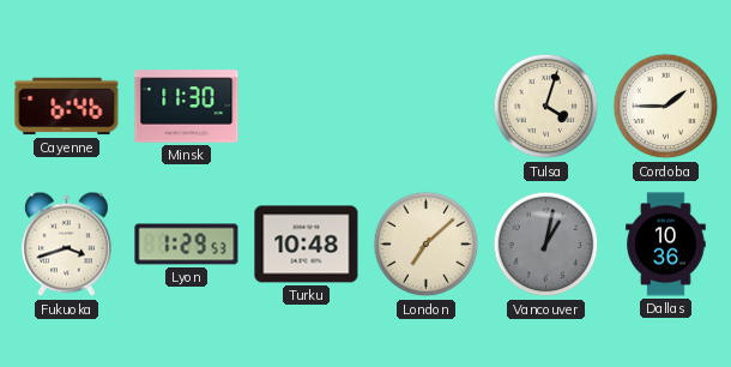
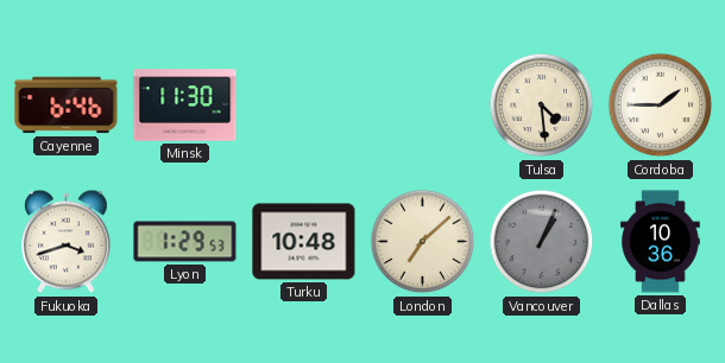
Tulsa: 4:03 -> 4:29 (542, 106)
Vancouver: 1:02 -> 1:04 (542, 242)
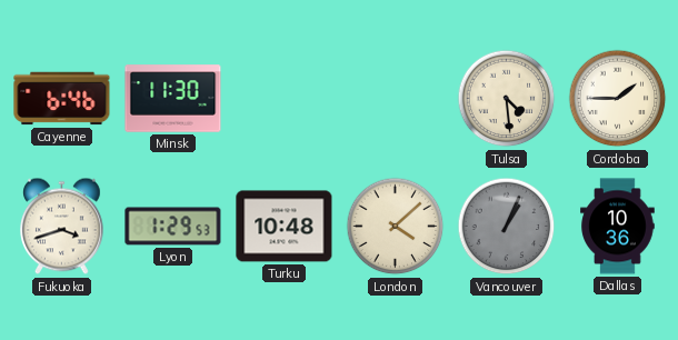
London: 7:08 -> 4:08 (396, 227)
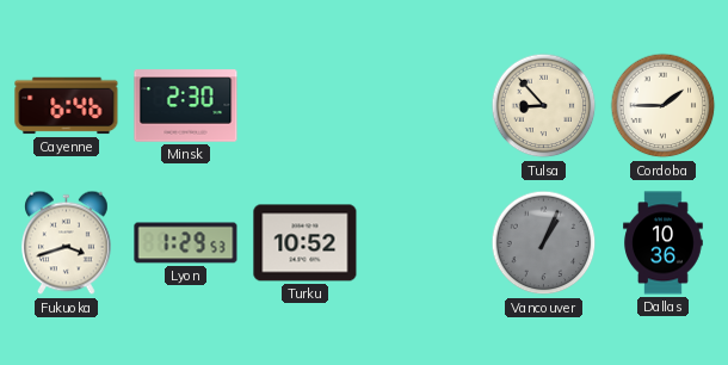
Minsk: 11:30 -> 2:30 (186, 106)
Tulsa: 4:29 -> 8:53 (544, 106)
Turku: 10:48 -> 10:52 (306, 243)
London: 4:08 -> none (396, 227)
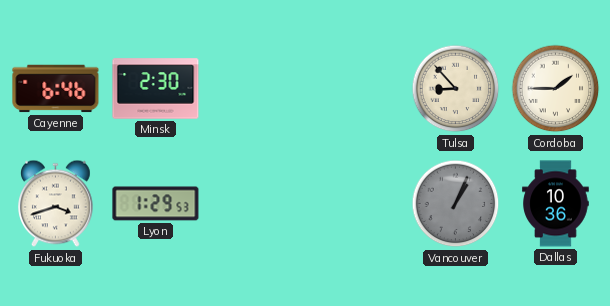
Turku: 10:52 -> none (306, 243)
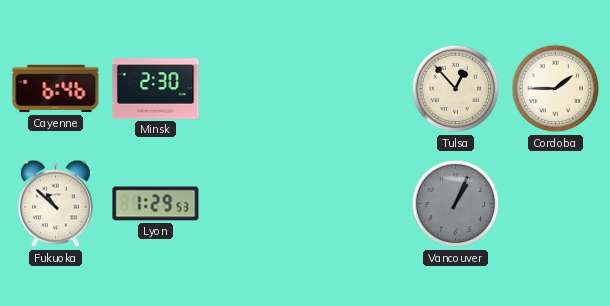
Tulsa: 8:53 -> 12:53 (456, 89)
Fukuoka: 3:42 -> 10:52 (56, 204)
Dallas: 10:36 -> none (556, 204)
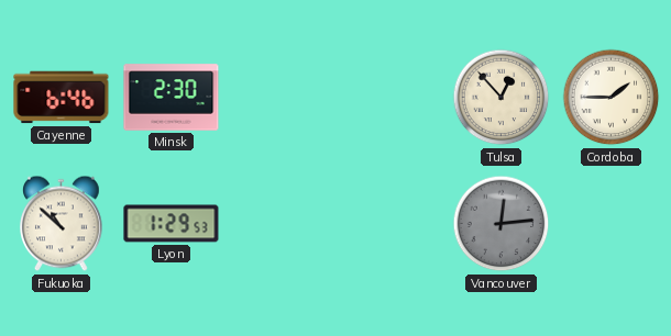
Vancouver: 1:04 -> 12:14 (502, 224)
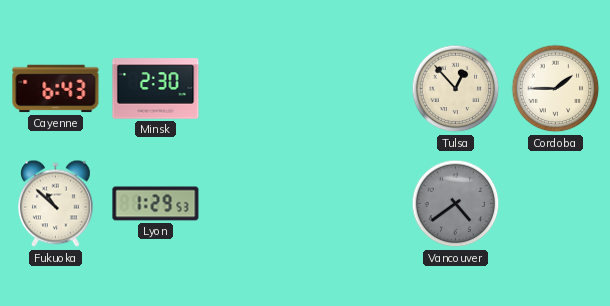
Cayenne: 6:46 -> 6:43 (56, 89)
Vancouver: 12:14 -> 4:39 (456, 204)
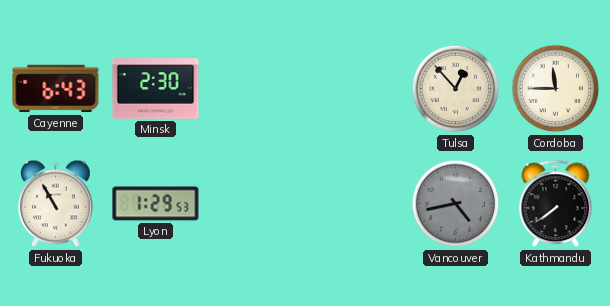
Cordoba: 1:45 -> 11:45 (556, 89)
Fukuoka: 10:52 -> 10:55 (56, 204)
Vancouver: 4:39 -> 4:43 (456, 204)
Kathmandu: none -> 7:39 (556, 204)
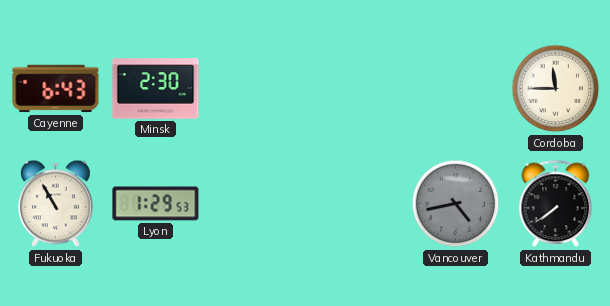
Tulsa: 12:53 -> none (456, 89)
